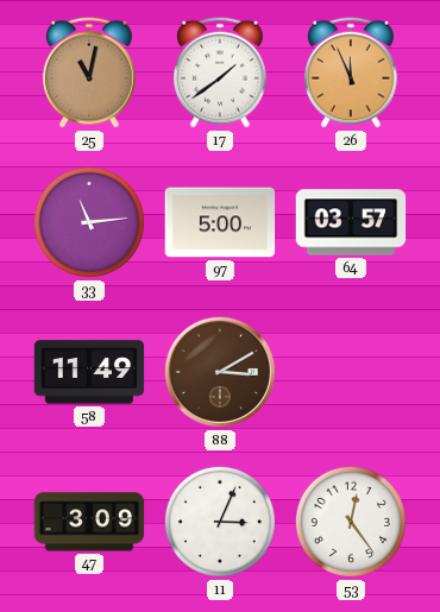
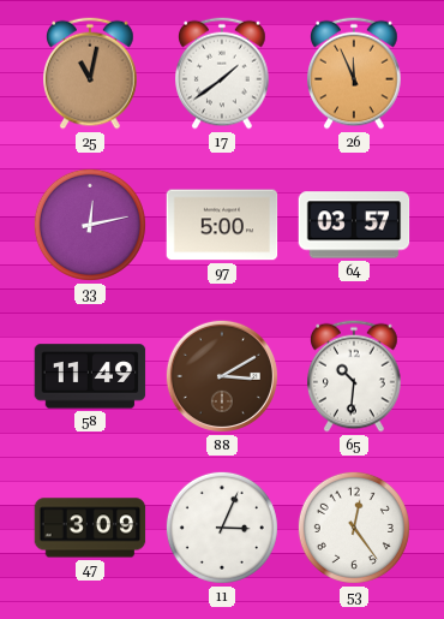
33: 11:14 -> 12:13 (90, 225)
65: none -> 10:31 (354, 376)
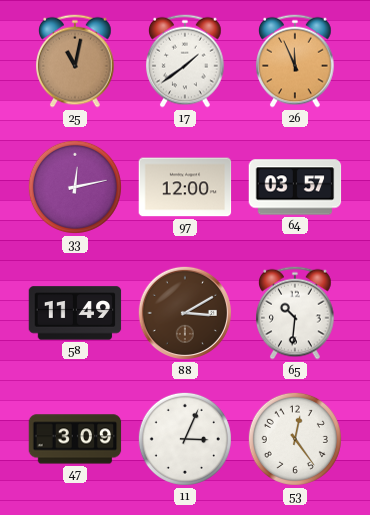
97: 5:00 -> 12:00 (185, 187)
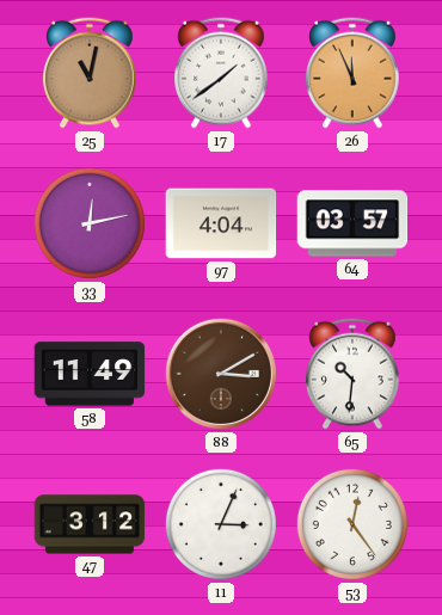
97: 12:00 -> 4:04 (221, 223)
47: 3:09 -> 3:12 (90, 524)
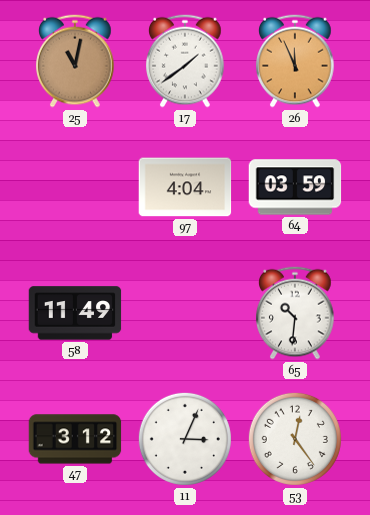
33: 12:13 -> none (90, 223)
64: 03:57 -> 03:59 (295, 187)
88: 3:10 -> none (221, 374)
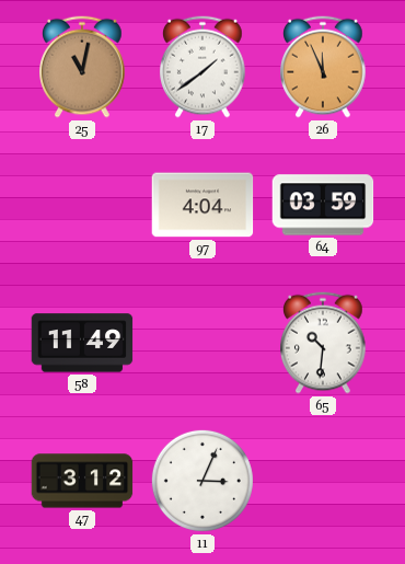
53: 12:24 -> none (295, 439)
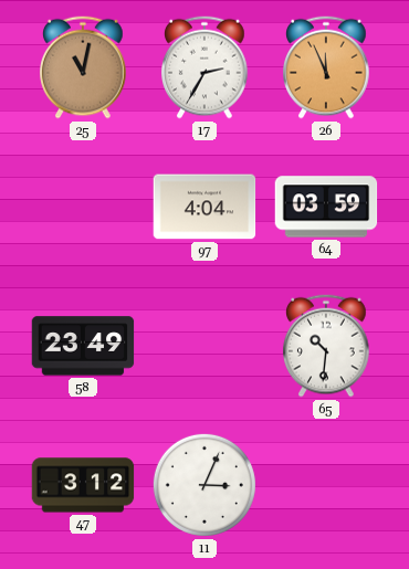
17: 1:39 -> 2:35 (204, 67)
58: 11:49 -> 23:49 (83, 346)
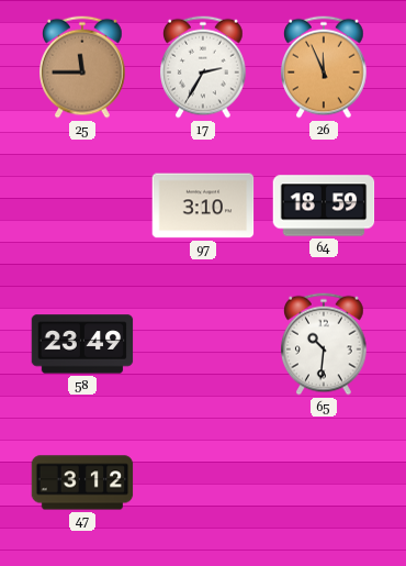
25: 11:02 -> 11:45 (82, 67)
97: 4:04 -> 3:10 (203, 206)
64: 03:59 -> 18:59 (324, 206)
11: 3:04 -> none (204, 485)
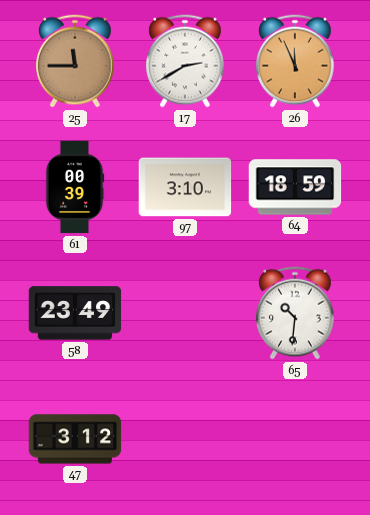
17: 2:35 -> 2:40 (185, 61)
61: none -> 00:39 (75, 187)
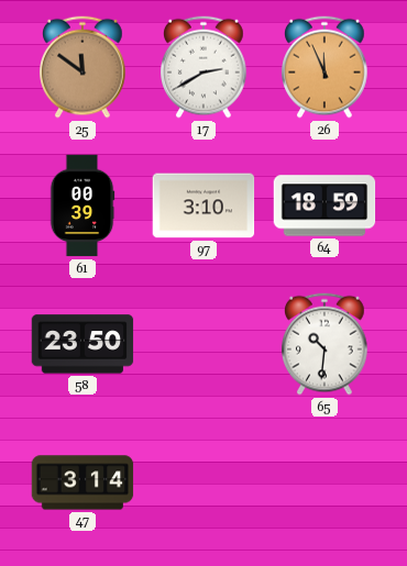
25: 11:45 -> 11:51 (82, 67)
58: 23:49 -> 23:50 (82, 344)
47: 3:12 -> 3:14 (82, 482)
